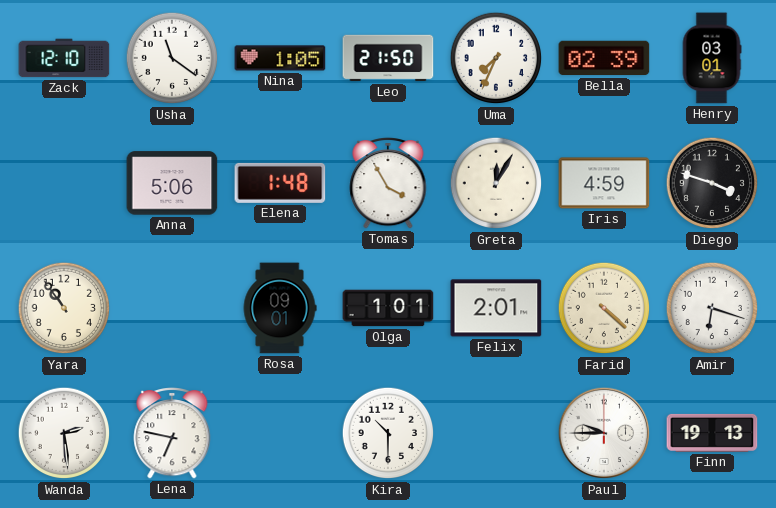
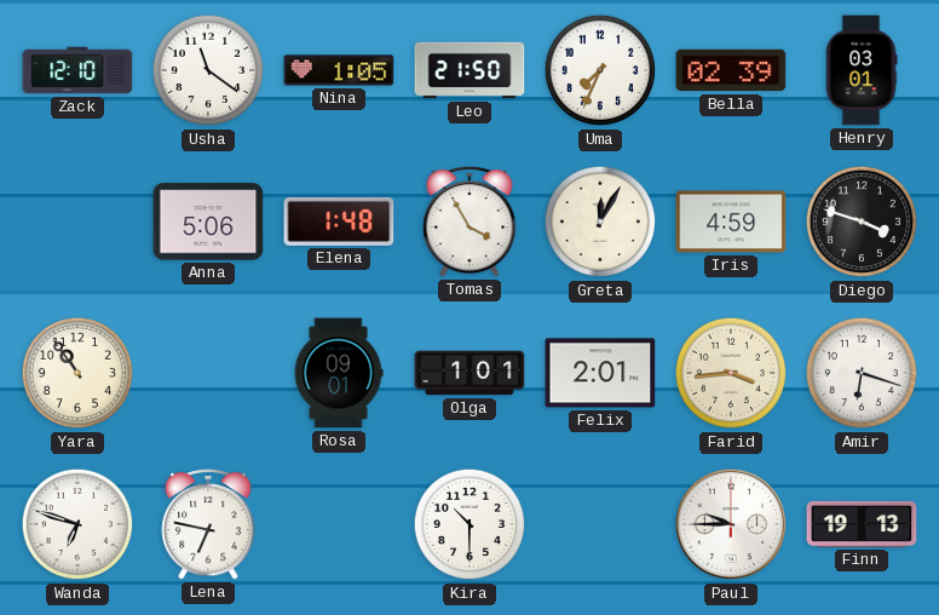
Farid: 4:22 -> 3:44 (731, 373)
Wanda: 2:29 -> 6:48 (77, 524)
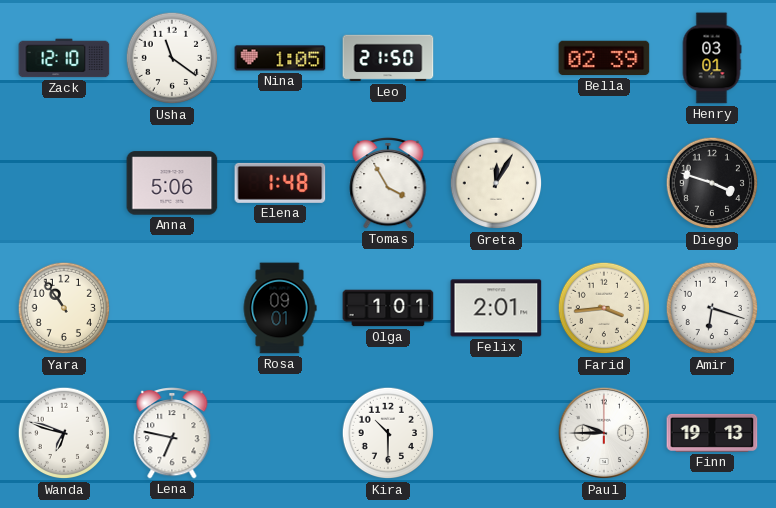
Uma: 7:34 -> none (600, 70)
Iris: 4:59 -> none (731, 222)
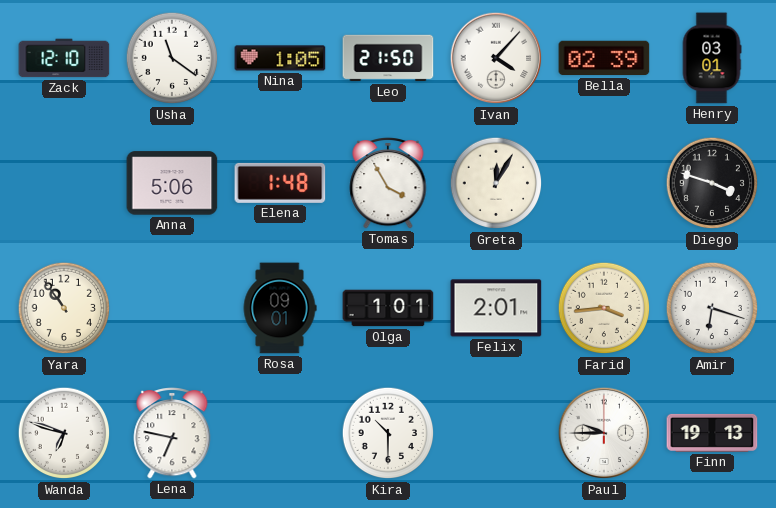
Ivan: none -> 4:07 (496, 58)
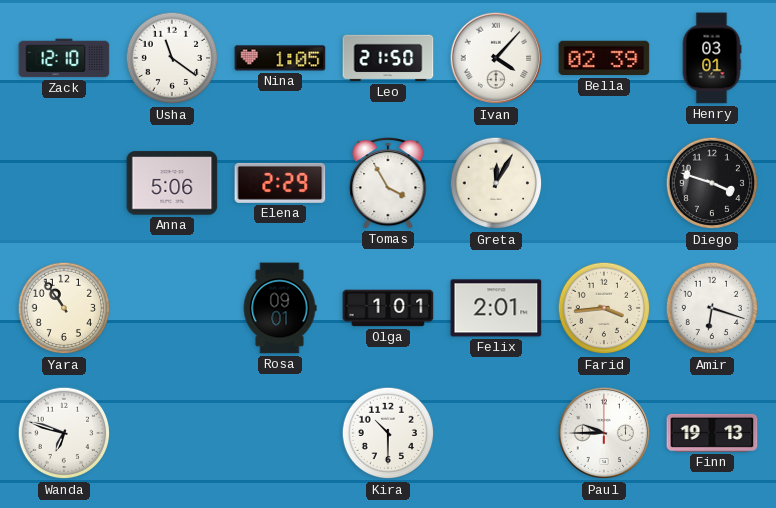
Elena: 1:48 -> 2:29 (280, 183)
Lena: 6:47 -> none (172, 433)
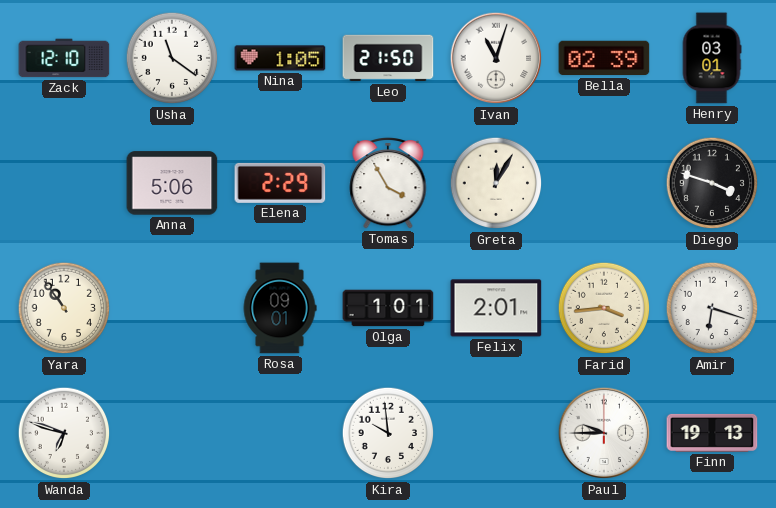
Ivan: 4:07 -> 11:03 (496, 58)
Kira: 10:30 -> 9:59 (388, 433)
